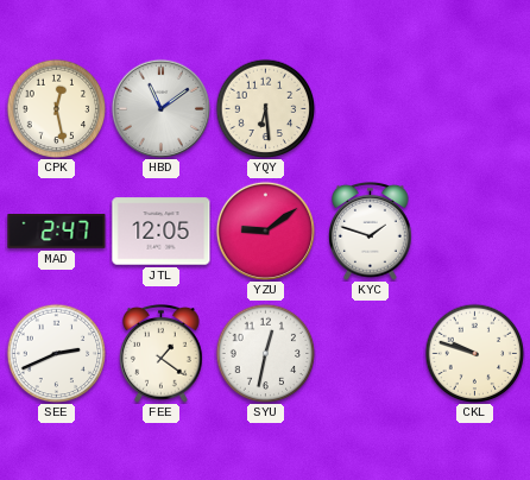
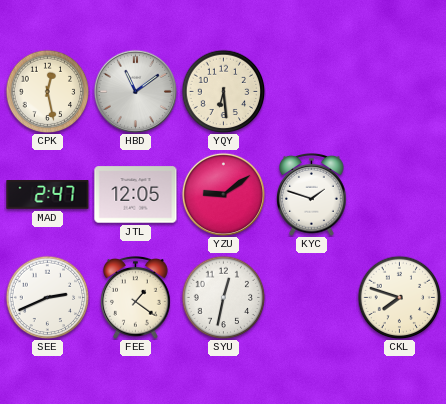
CKL: 9:48 -> 7:48 (399, 297)
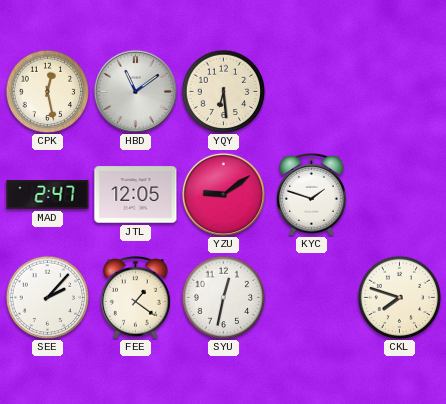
SEE: 2:41 -> 2:07 (47, 297)
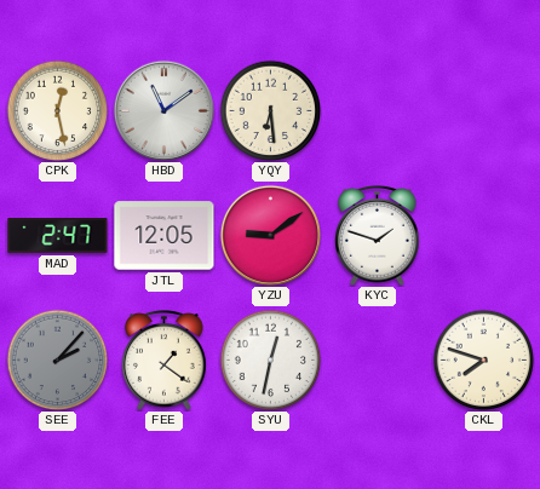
SEE dial: white -> grey (57, 359)
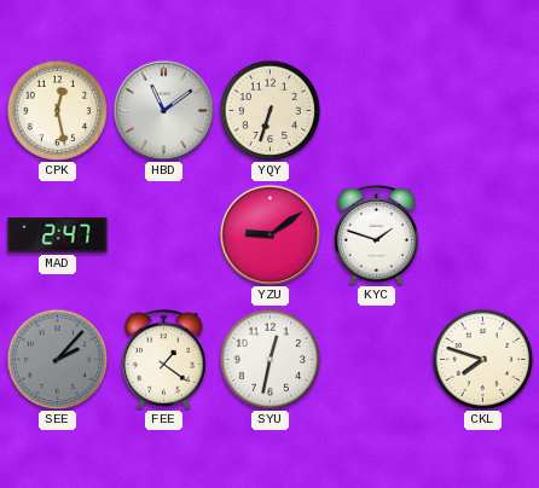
YQY: 6:29 -> 6:33 (269, 110)
JTL: 12:05 -> none (165, 236)
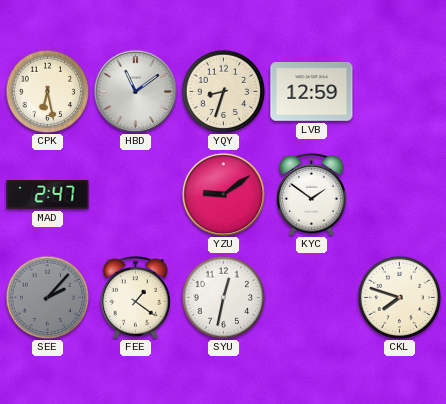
CPK: 12:28 -> 6:28 (47, 91)
YQY: 6:33 -> 8:33 (223, 91)
LVB: none -> 12:59 (312, 92)
KYC: 1:48 -> 1:51 (312, 195)
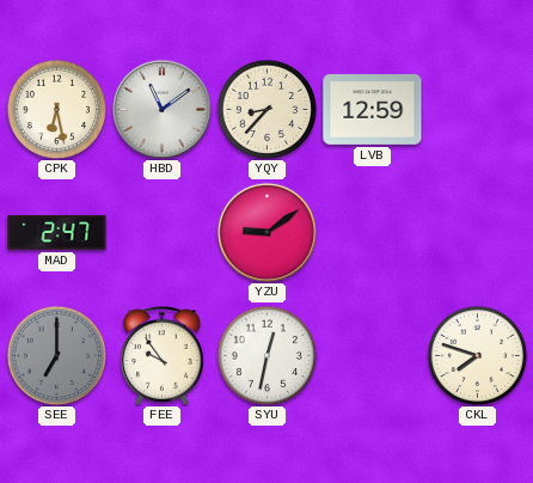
YQY: 8:33 -> 8:37 (266, 109)
KYC: 1:51 -> none (312, 195)
SEE: 2:07 -> 7:00 (56, 355)
FEE: 1:21 -> 9:54 (163, 356)
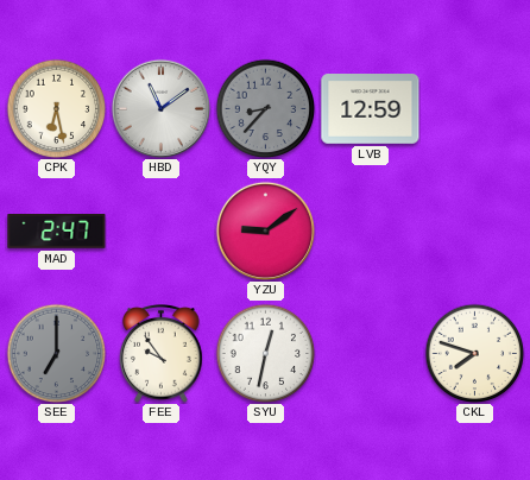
YQY dial: cream -> grey (265, 108)
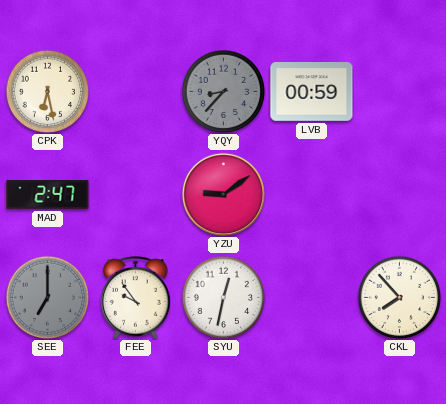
HBD: 11:09 -> none (160, 108)
LVB: 12:59 -> 00:59 (312, 92)
CKL: 7:48 -> 7:53 (399, 297)
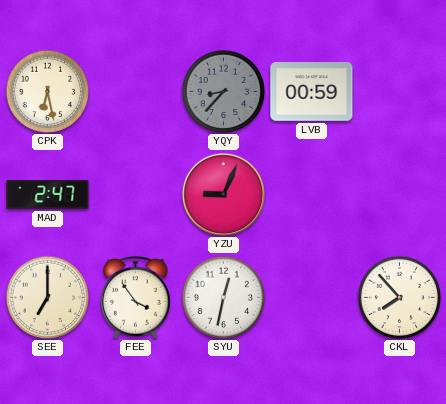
YZU: 9:09 -> 9:04 (223, 194)
SEE dial: grey -> cream (47, 297)
FEE: 9:54 -> 3:54 (136, 298)
